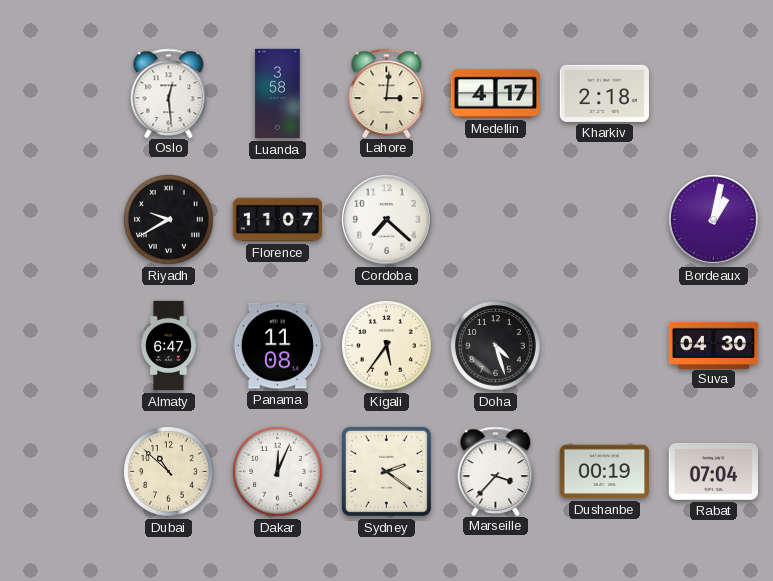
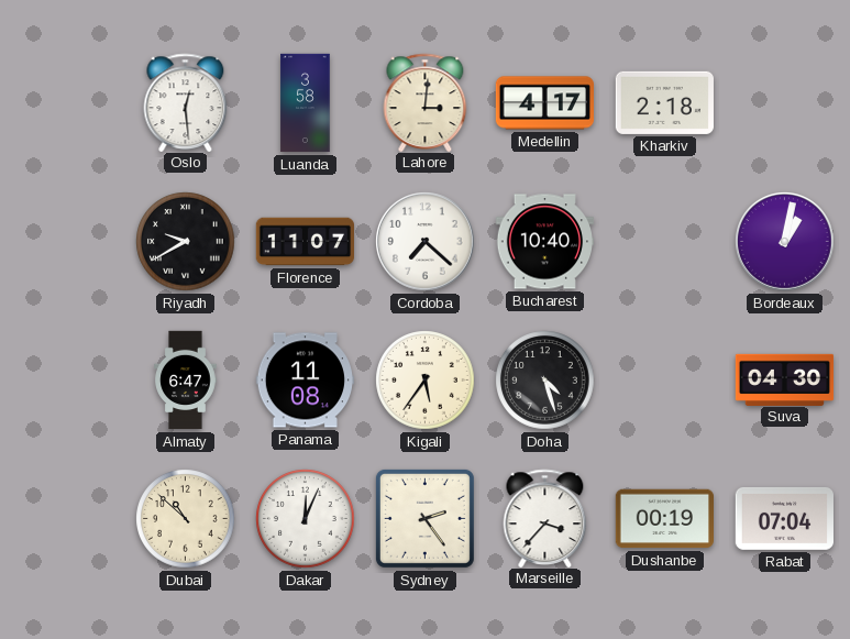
Bucharest: none -> 10:40 (544, 242)
Sydney: 2:21 -> 2:24 (424, 518)
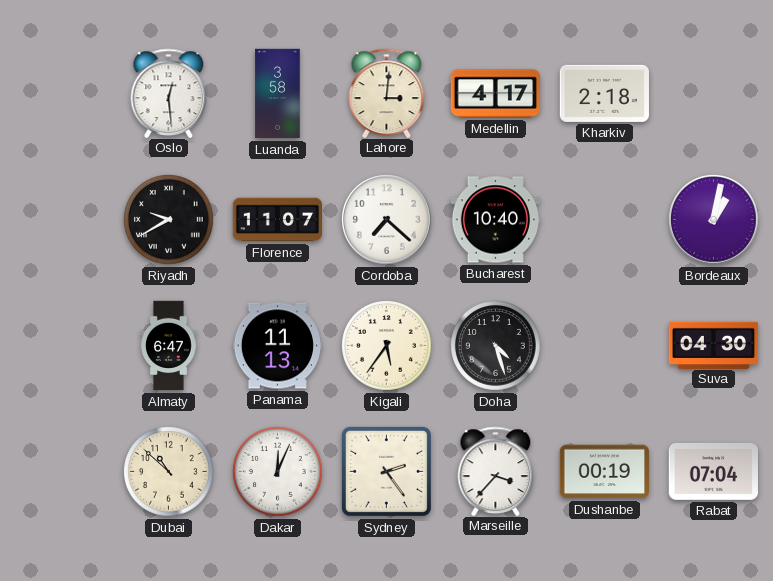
Panama: 11:08 -> 11:13 (277, 346)
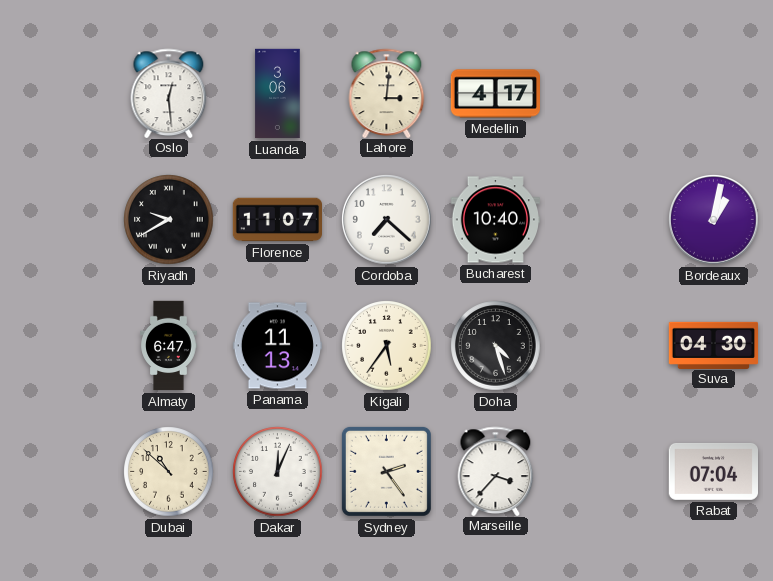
Luanda: 3:58 -> 3:06 (278, 94)
Kharkiv: 2:18 -> none (604, 93)
Dushanbe: 00:19 -> none (604, 472)
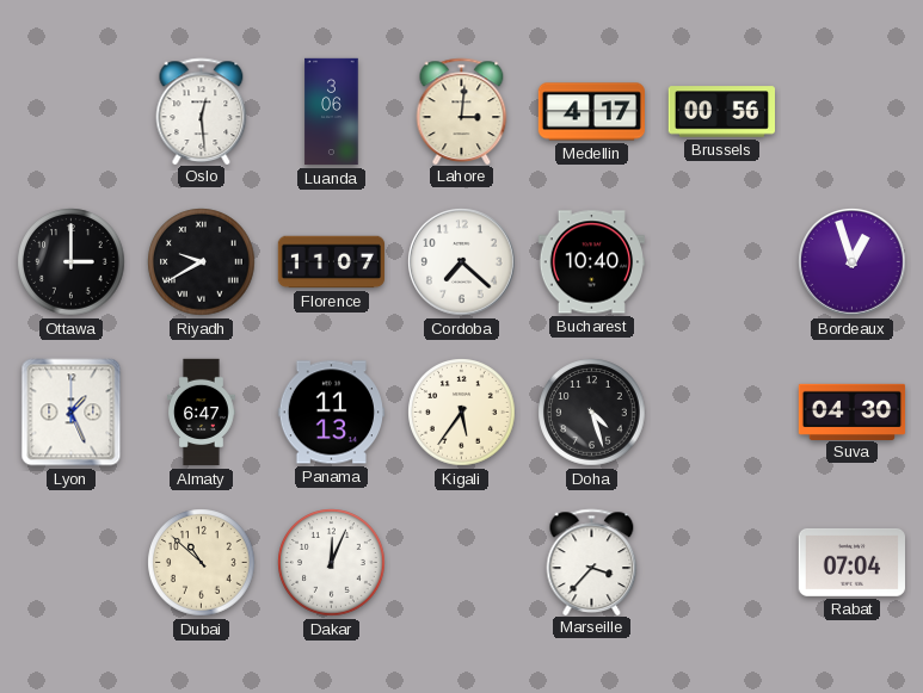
Brussels: none -> 00:56 (721, 112)
Ottawa: none -> 3:00 (72, 262)
Bordeaux: 1:02 -> 12:57 (853, 262)
Lyon: none -> 1:26 (72, 413)
Sydney: 2:24 -> none (386, 471)
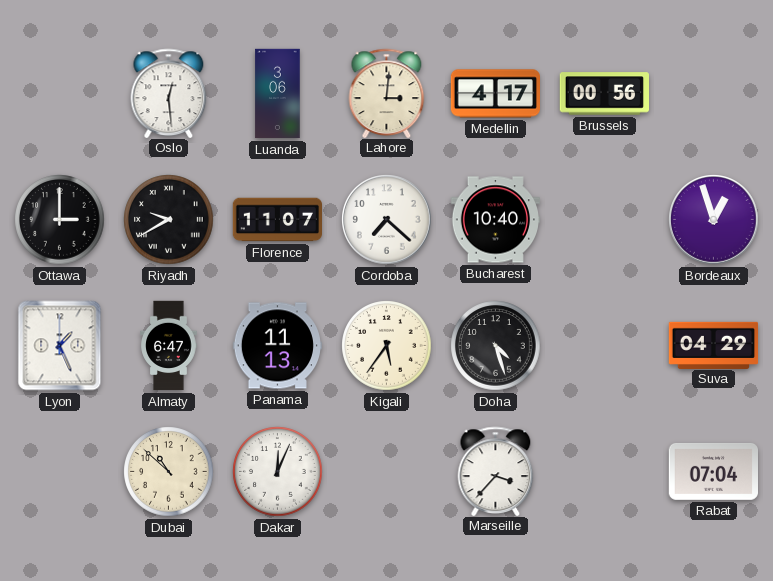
Suva: 04:30 -> 04:29 (714, 345)
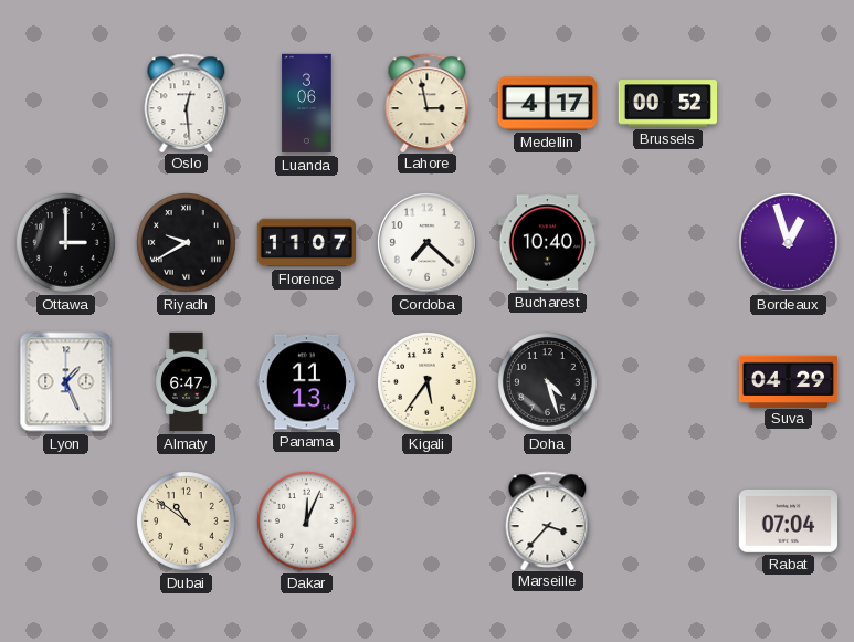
Lahore: 3:01 -> 2:58 (428, 103)
Brussels: 00:56 -> 00:52 (667, 104)
Dubai: 10:52 -> 10:51 (187, 522)
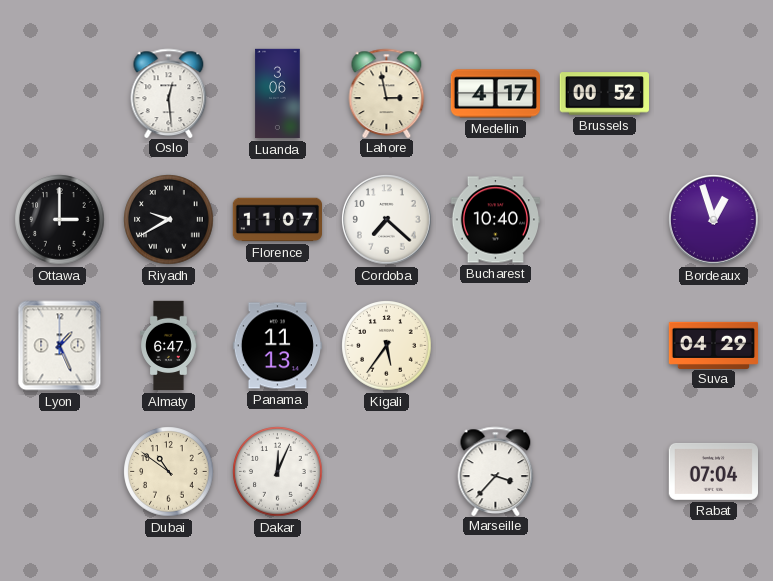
Doha: 4:27 -> none (548, 382)
